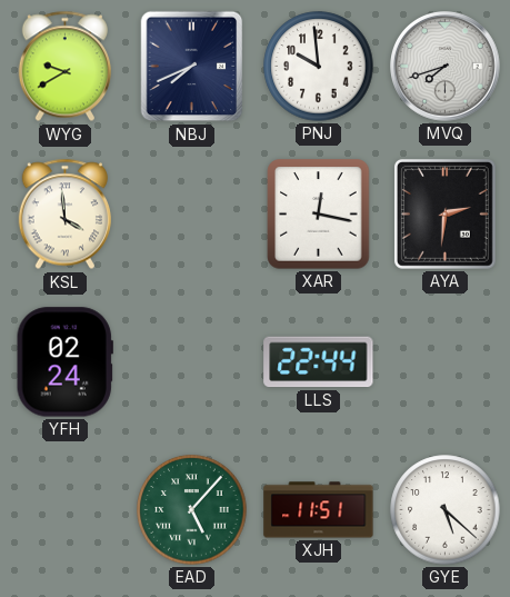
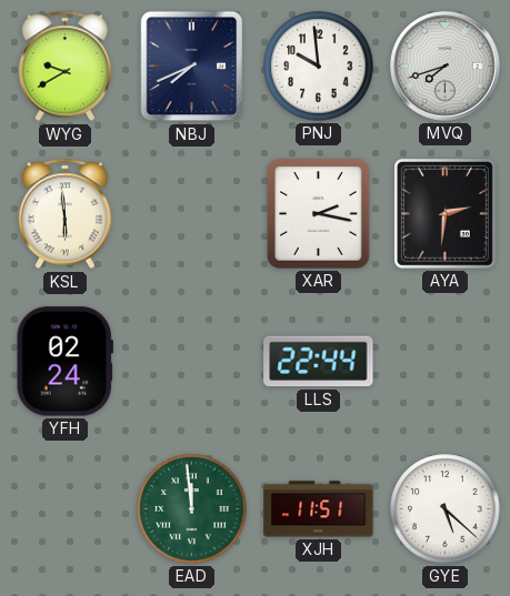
KSL: 3:59 -> 5:59 (64, 214)
XAR: 12:17 -> 2:17 (319, 214)
EAD: 5:07 -> 11:59 (192, 509)
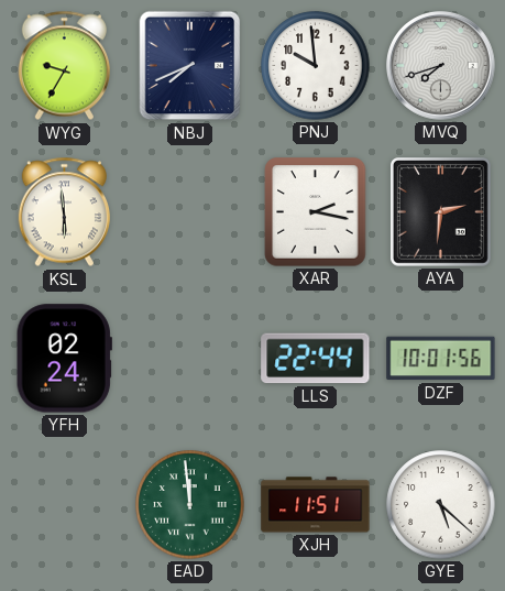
WYG: 9:40 -> 9:35 (64, 66)
DZF: none -> 10:01 (441, 359)
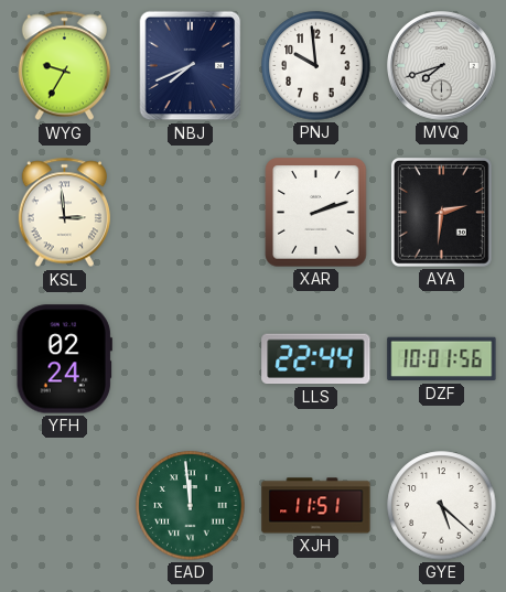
KSL: 5:59 -> 2:59 (64, 213)
XAR: 2:17 -> 2:12 (316, 213)
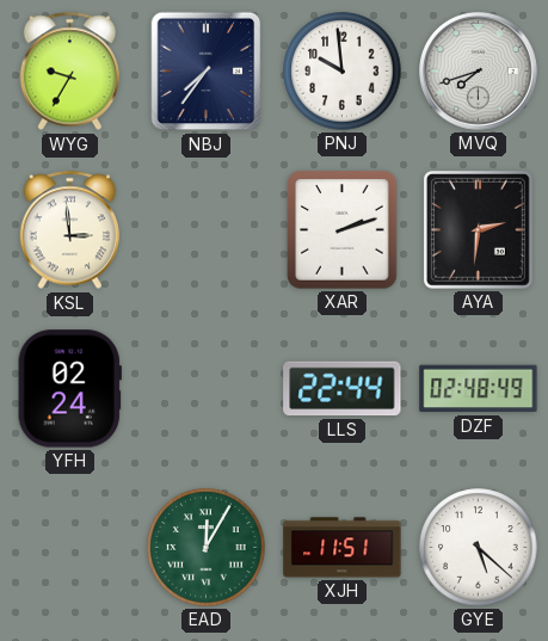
NBJ: 7:41 -> 7:36 (207, 72)
DZF: 10:01 -> 02:48 (479, 389)
EAD: 11:59 -> 12:05 (207, 548)
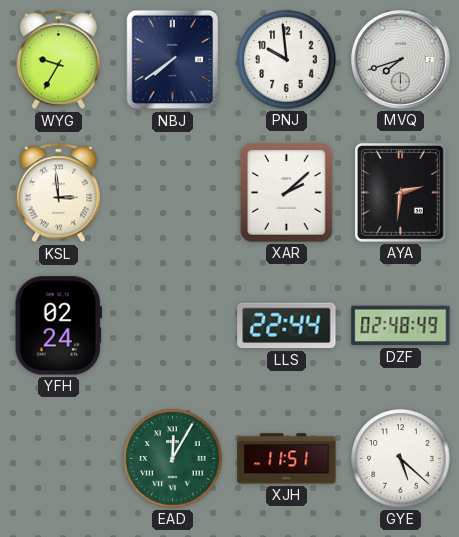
NBJ: 7:36 -> 7:39 (173, 60)
XAR: 2:12 -> 2:08 (287, 193)
